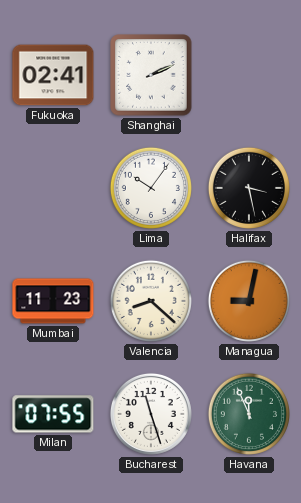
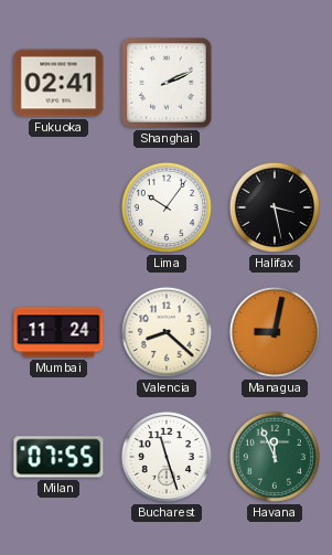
Mumbai: 11:23 -> 11:24 (58, 332)
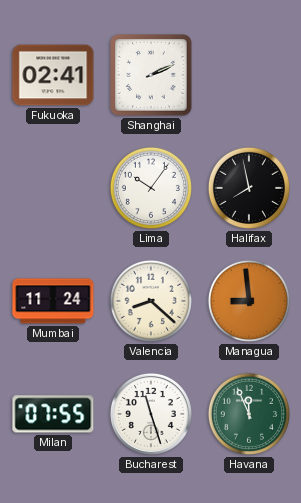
Halifax: 3:28 -> 7:58 (249, 188)
Managua: 9:02 -> 8:59 (249, 301)
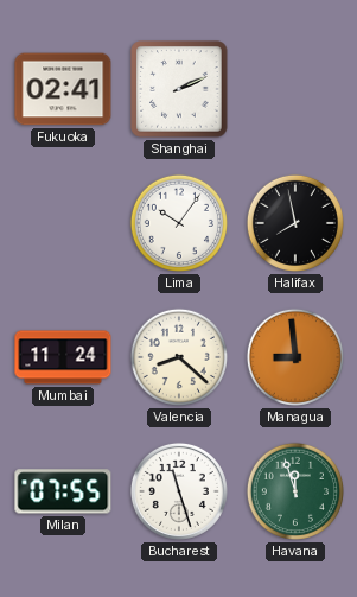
Havana: 11:56 -> 11:57 (295, 491)
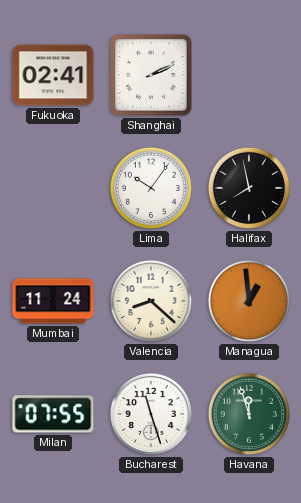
Managua: 8:59 -> 12:59 (249, 301)
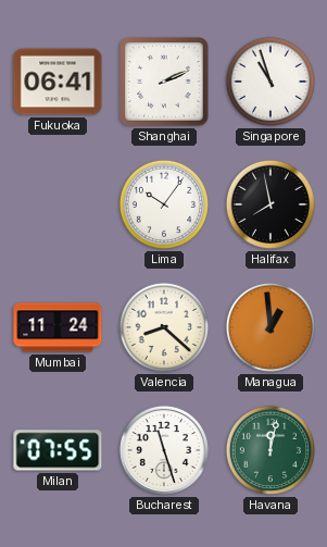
Fukuoka: 02:41 -> 06:41 (58, 82)
Singapore: none -> 10:57 (271, 82)
Havana: 11:57 -> 12:02 (271, 450)
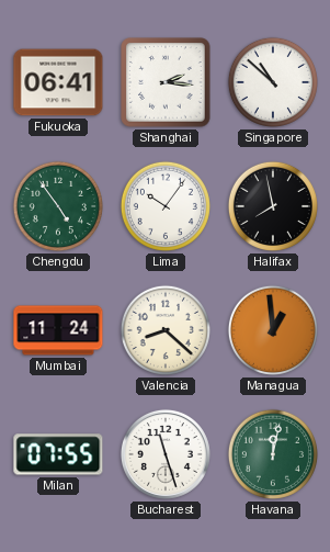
Shanghai: 2:11 -> 2:16 (166, 82)
Singapore: 10:57 -> 10:52 (273, 82)
Chengdu: none -> 4:54 (58, 206)
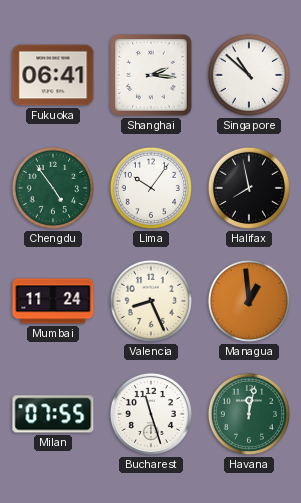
Valencia: 8:22 -> 8:26 (151, 301)
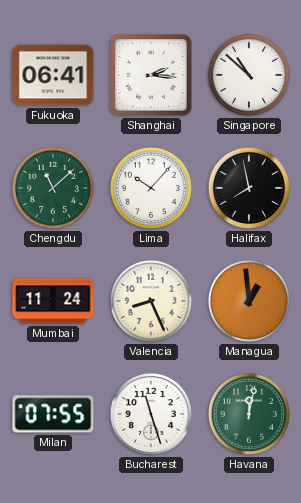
Chengdu: 4:54 -> 11:08 (53, 188)
Lima: 10:06 -> 10:07 (151, 188)
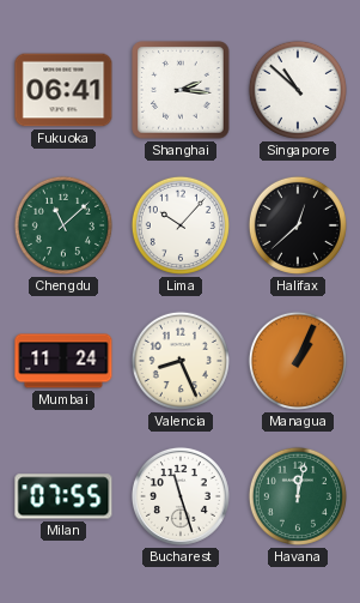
Halifax: 7:58 -> 12:38 (298, 225)
Managua: 12:59 -> 1:04 (298, 361)
